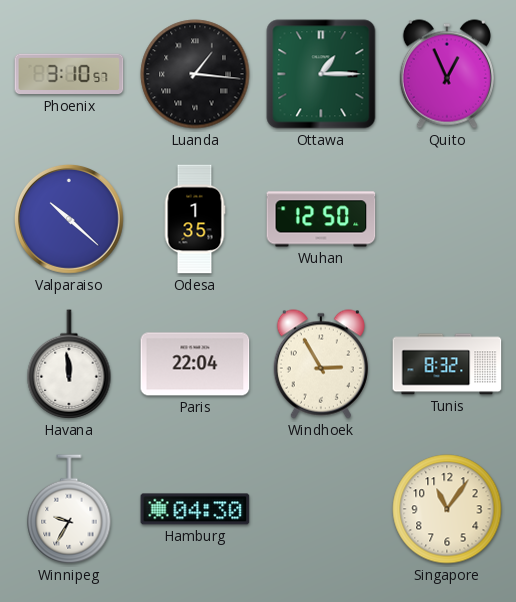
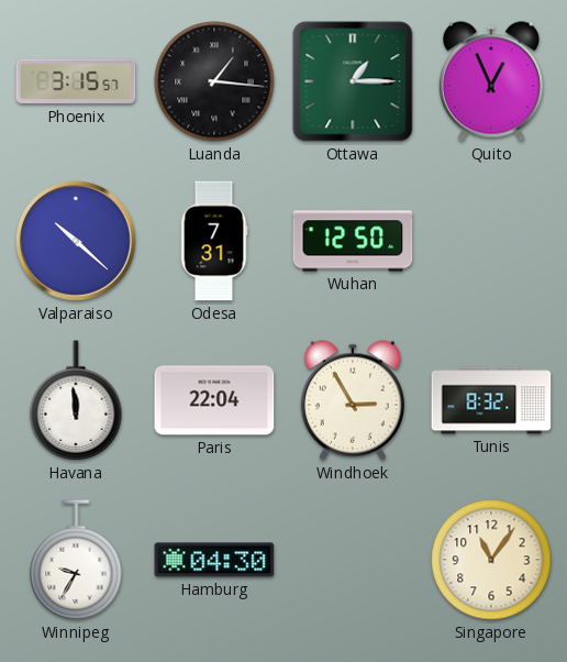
Phoenix: 3:10 -> 3:15 (76, 81)
Odesa: 1:35 -> 7:31 (214, 241)
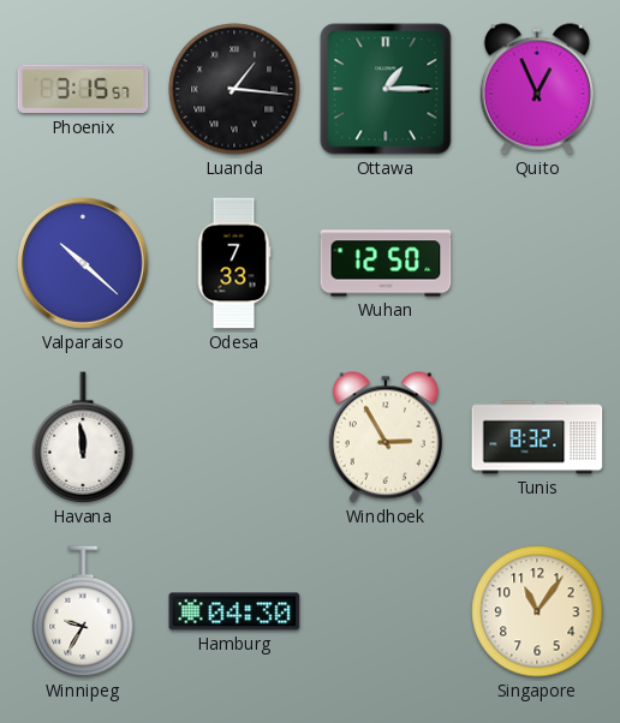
Odesa: 7:31 -> 7:33 (234, 263)
Paris: 22:04 -> none (214, 400)
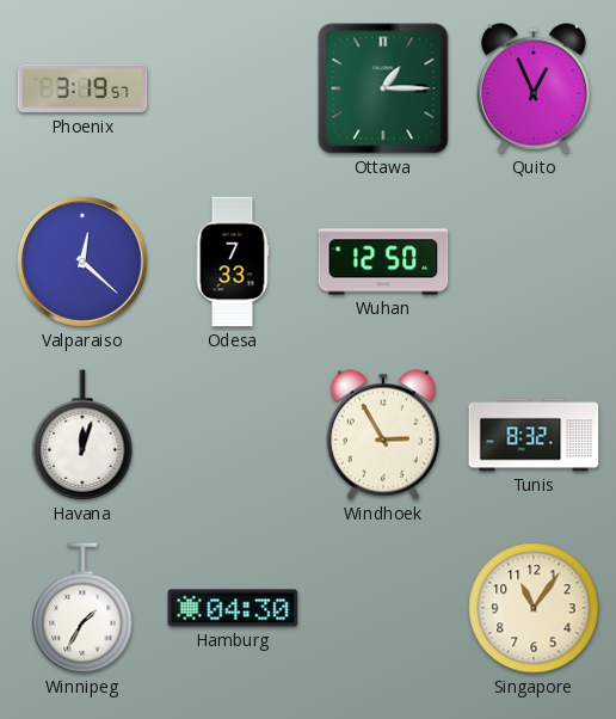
Phoenix: 3:15 -> 3:19 (82, 88)
Luanda: 1:16 -> none (234, 89)
Valparaiso: 10:22 -> 12:22 (82, 262)
Havana: 11:59 -> 12:03 (82, 435)
Winnipeg: 9:35 -> 1:35 (82, 608)
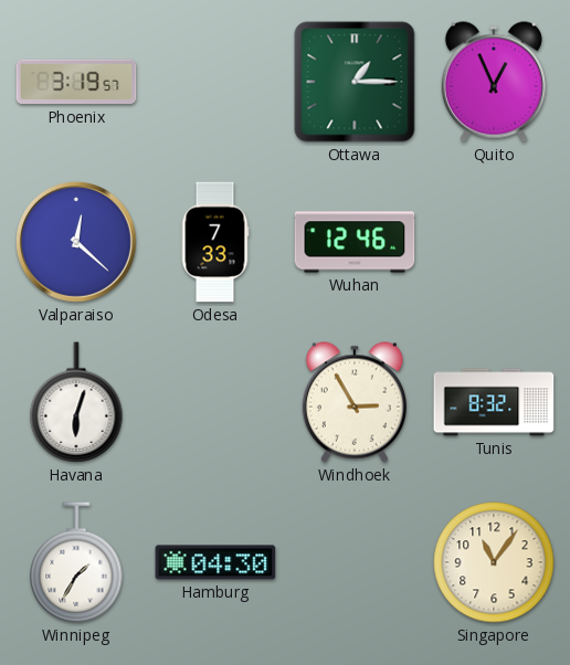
Wuhan: 12:50 -> 12:46 (355, 242)
Havana: 12:03 -> 6:03 (76, 402)
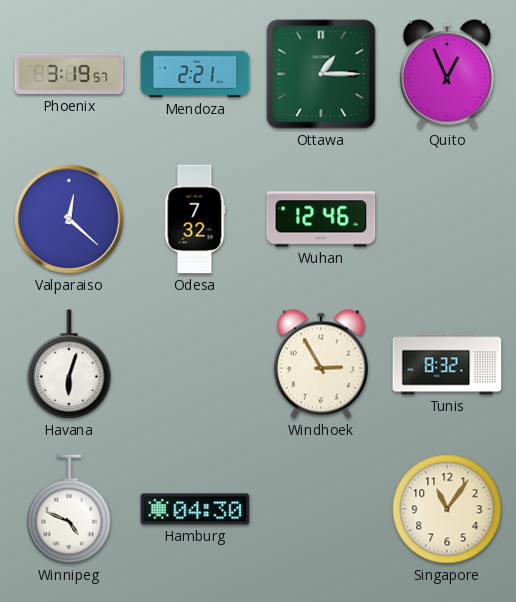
Mendoza: none -> 2:21 (195, 74)
Odesa: 7:33 -> 7:32 (195, 219)
Winnipeg: 1:35 -> 4:49 (69, 509)
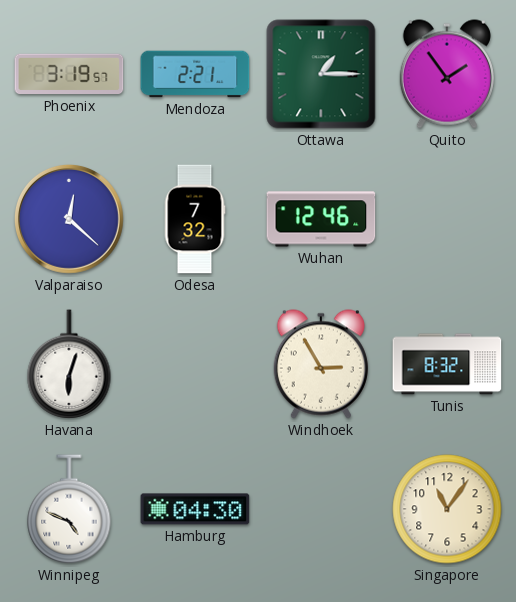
Quito: 12:56 -> 1:54 (447, 74)
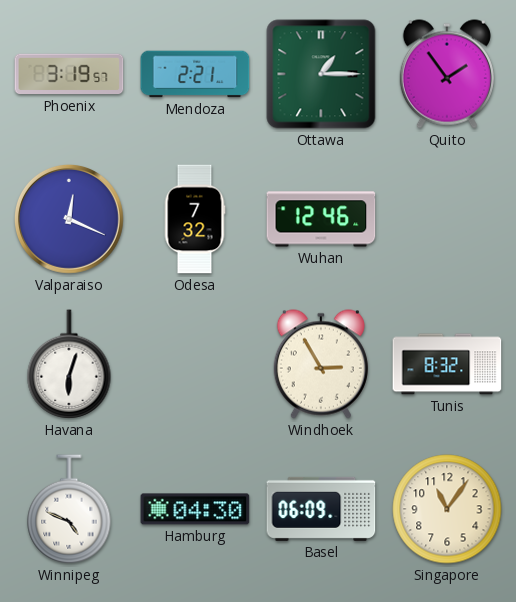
Valparaiso: 12:22 -> 12:19 (69, 219)
Basel: none -> 06:09 (321, 509)
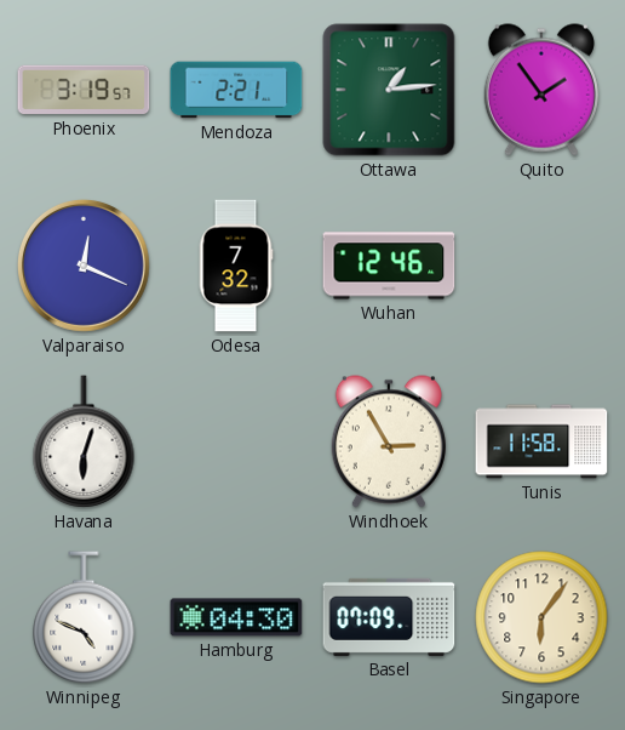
Ottawa: 1:15 -> 1:14 (389, 90)
Tunis: 8:32 -> 11:58 (541, 441)
Basel: 06:09 -> 07:09 (389, 617)
Singapore: 11:06 -> 6:06 (541, 617)
